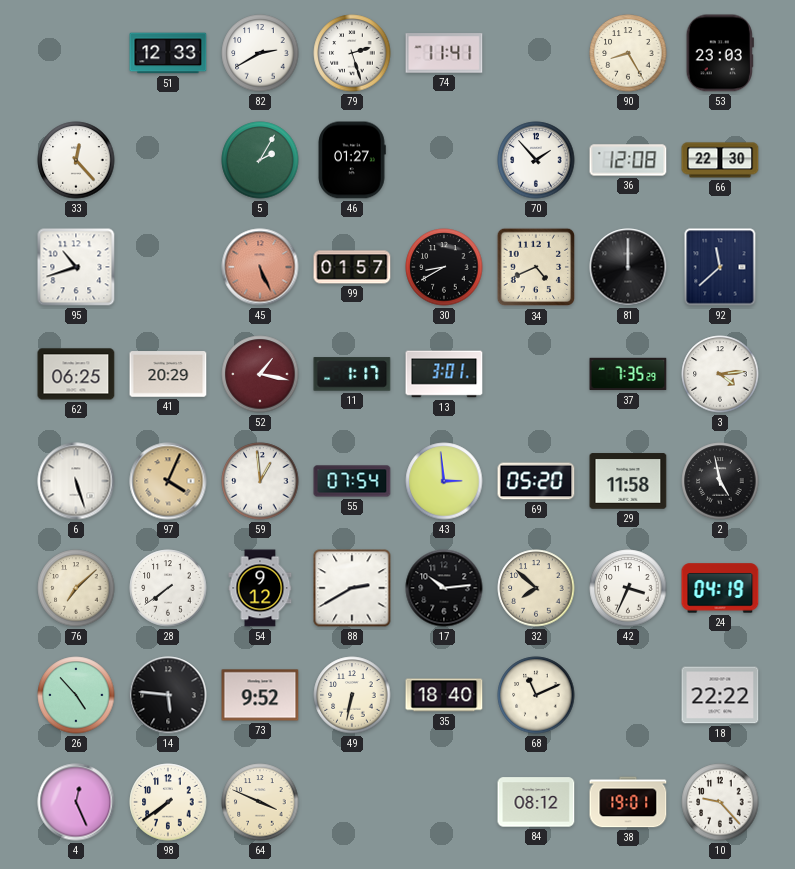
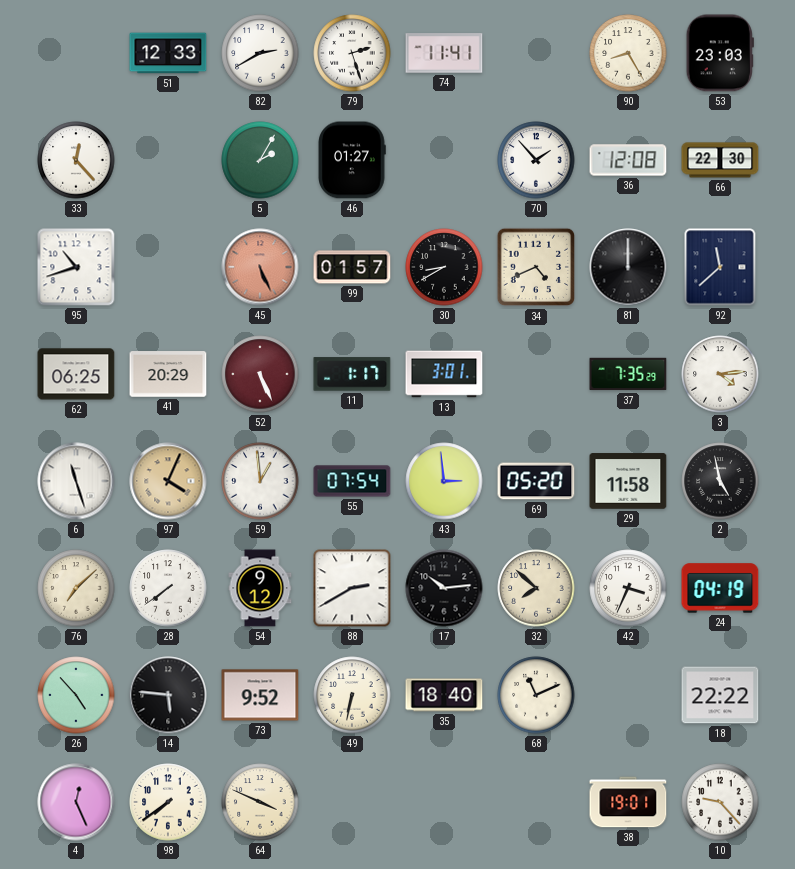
52: 1:17 -> 5:26 (260, 374)
6: 5:27 -> 11:27 (76, 481)
84: 08:12 -> none (536, 802)
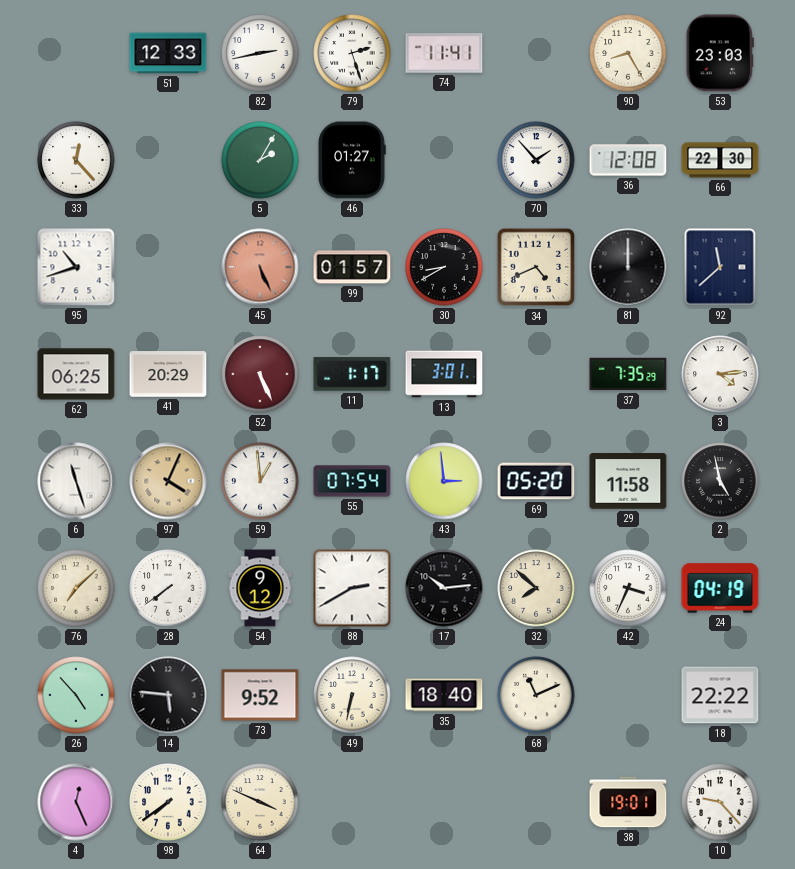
82: 2:40 -> 2:43 (260, 53)
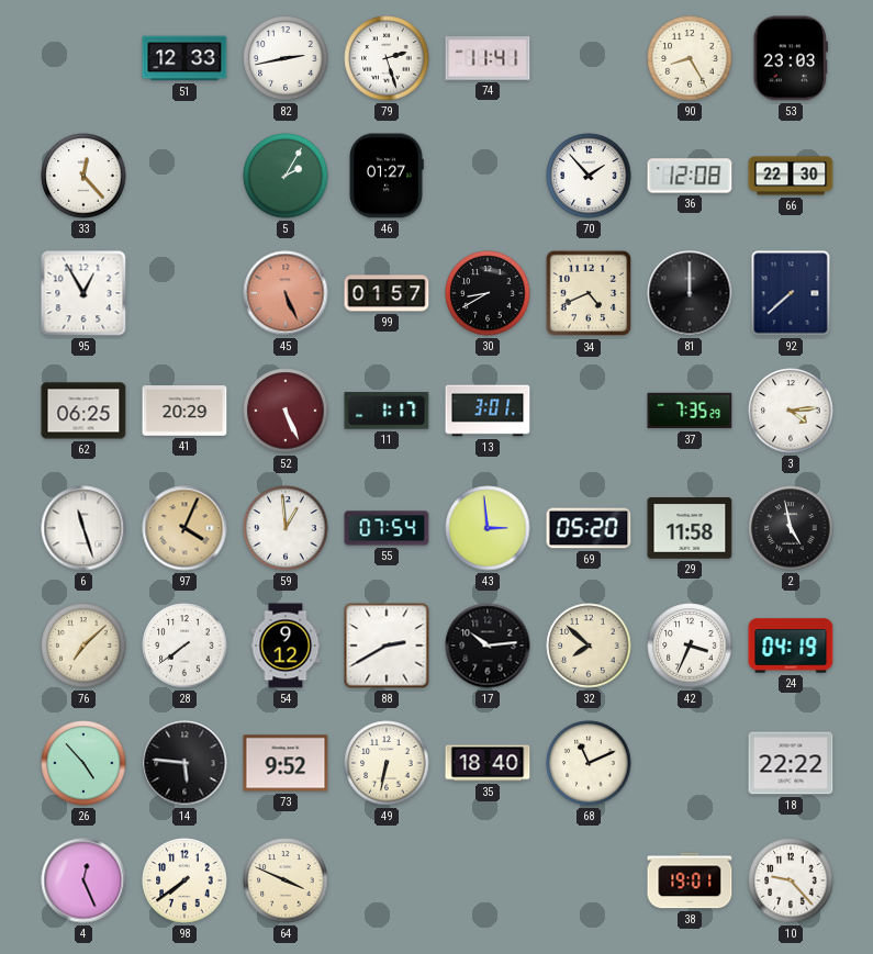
95: 10:42 -> 12:55 (83, 293)
92: 11:38 -> 7:38 (791, 293)
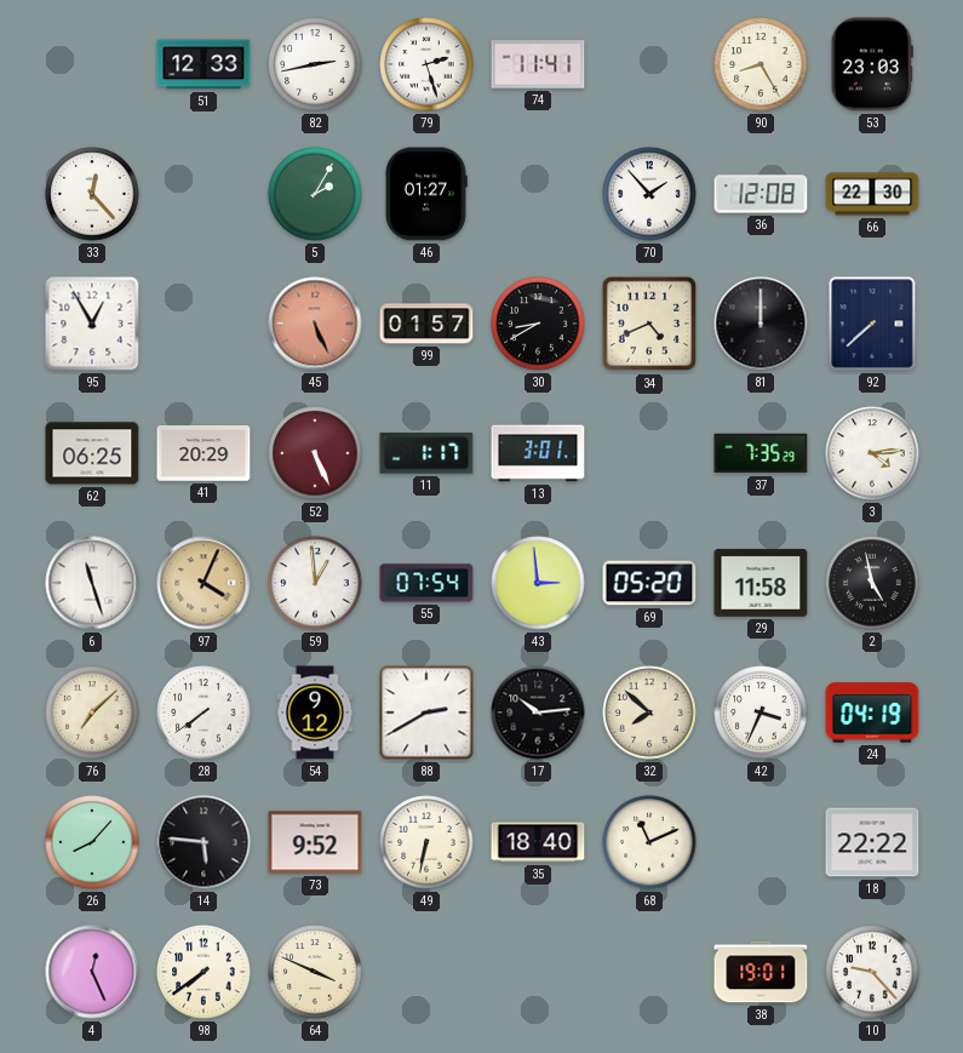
26: 4:53 -> 8:07 (92, 842)
